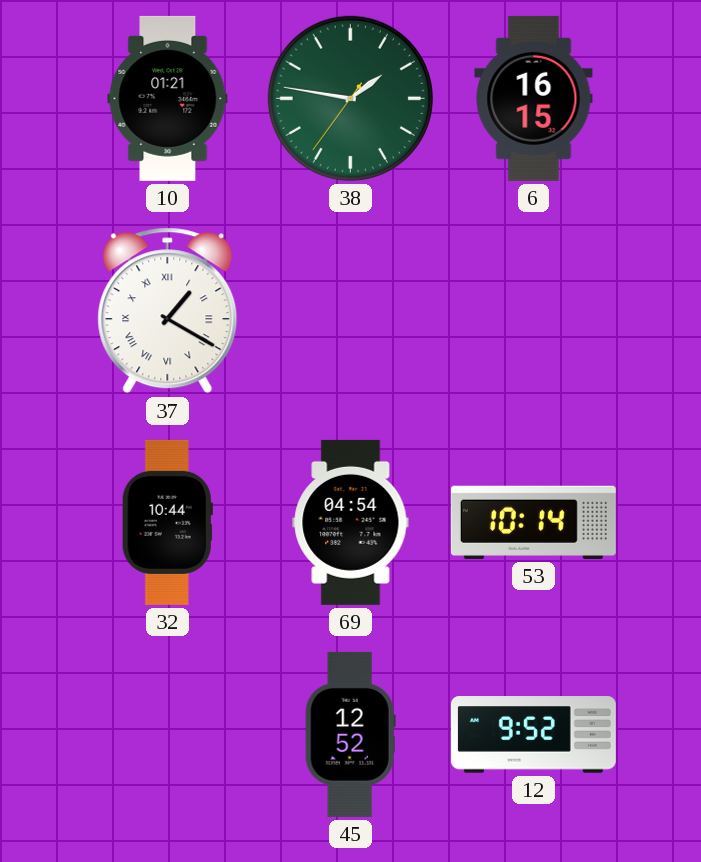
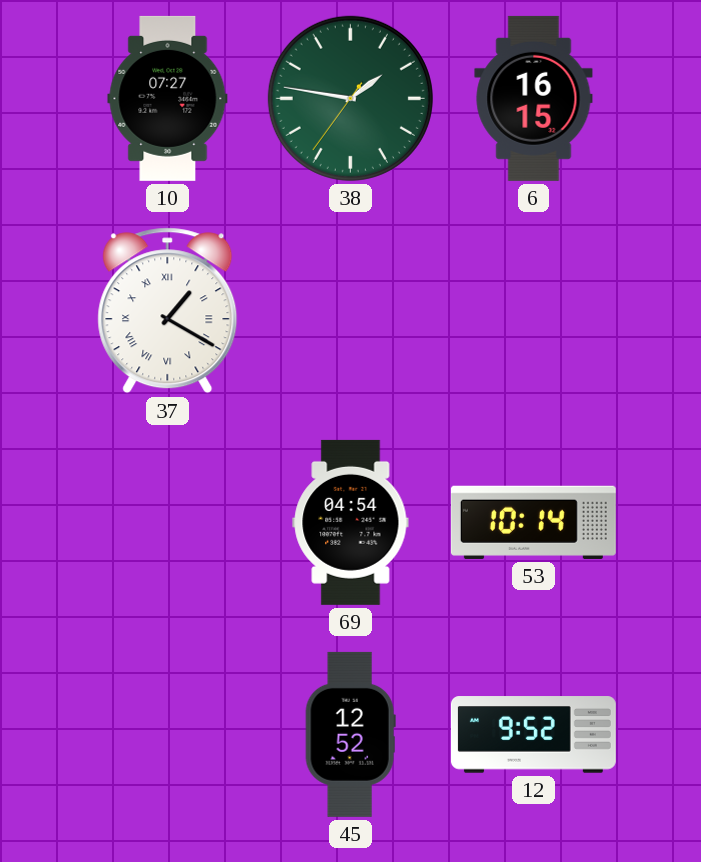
10: 01:21 -> 07:27 (168, 98)
32: 10:44 -> none (167, 522)
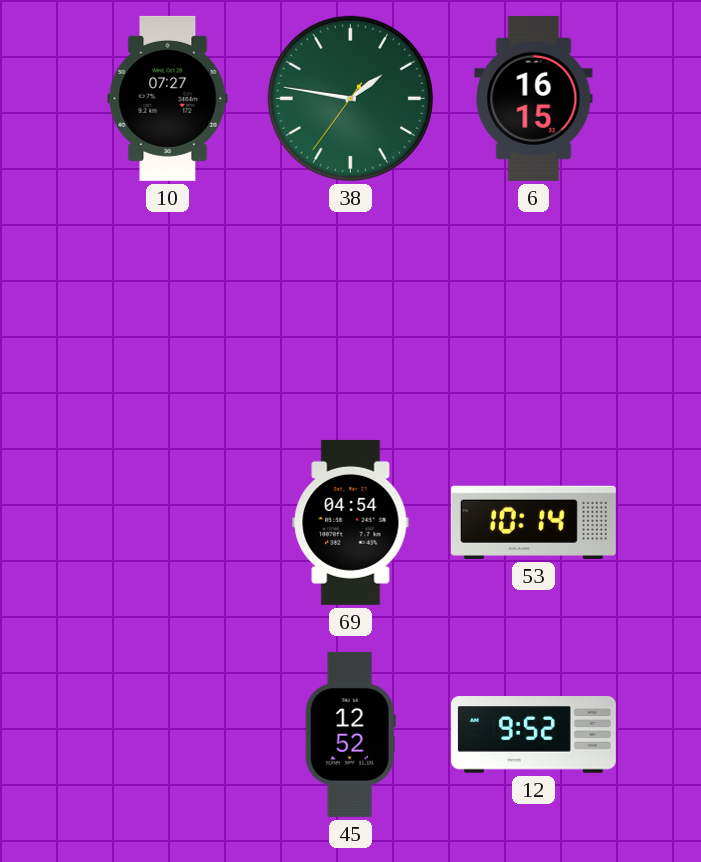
37: 1:20 -> none (168, 311)
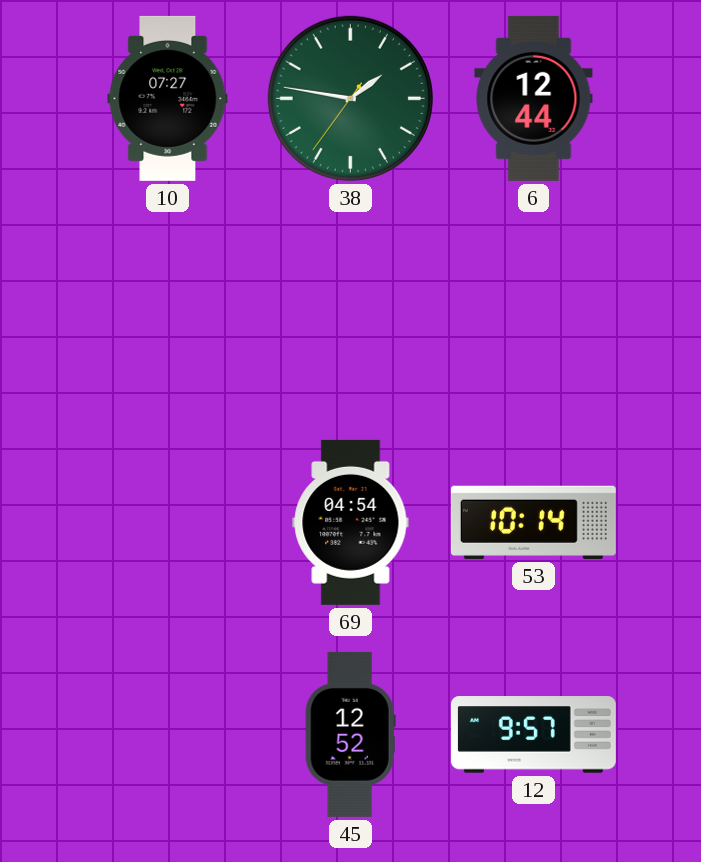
6: 16:15 -> 12:44 (534, 98)
12: 9:52 -> 9:57 (533, 735)
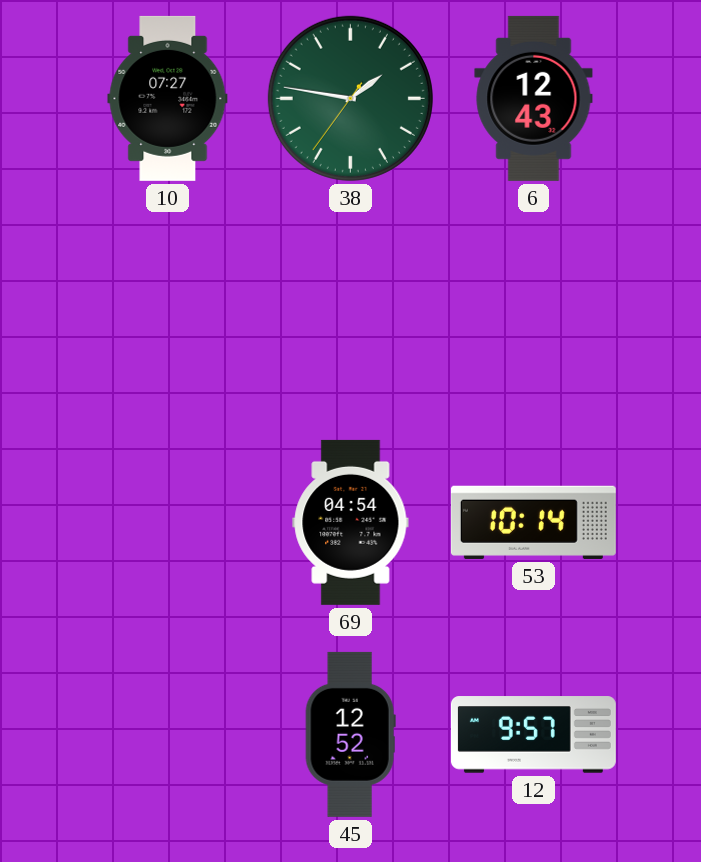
6: 12:44 -> 12:43 (534, 98)
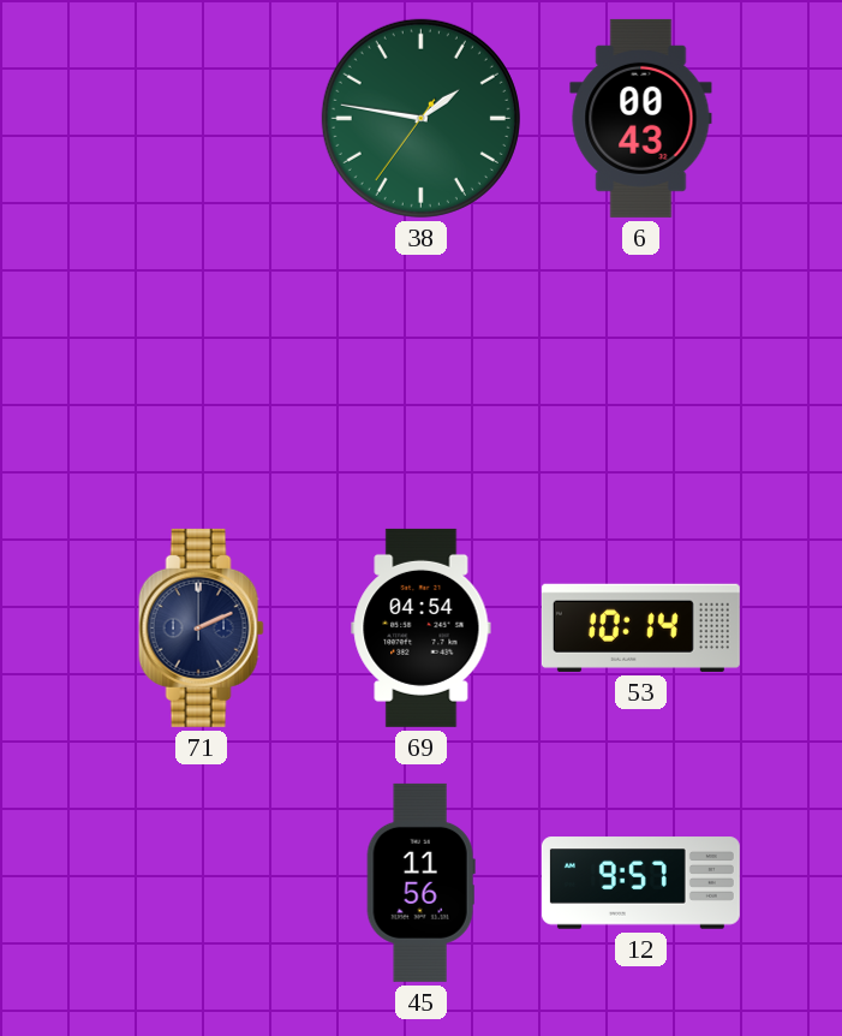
10: 07:27 -> none (168, 98)
6: 12:43 -> 00:43 (641, 118)
71: none -> 2:11 (201, 627)
45: 12:52 -> 11:56 (420, 882)
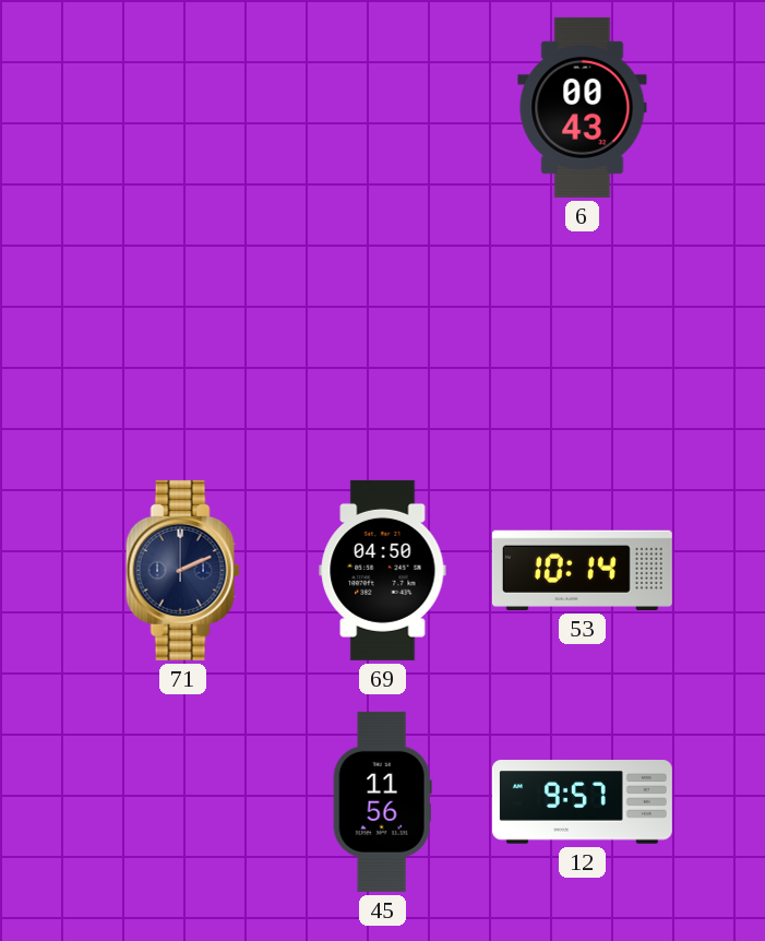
38: 1:46 -> none (420, 118)
69: 04:54 -> 04:50 (383, 570)
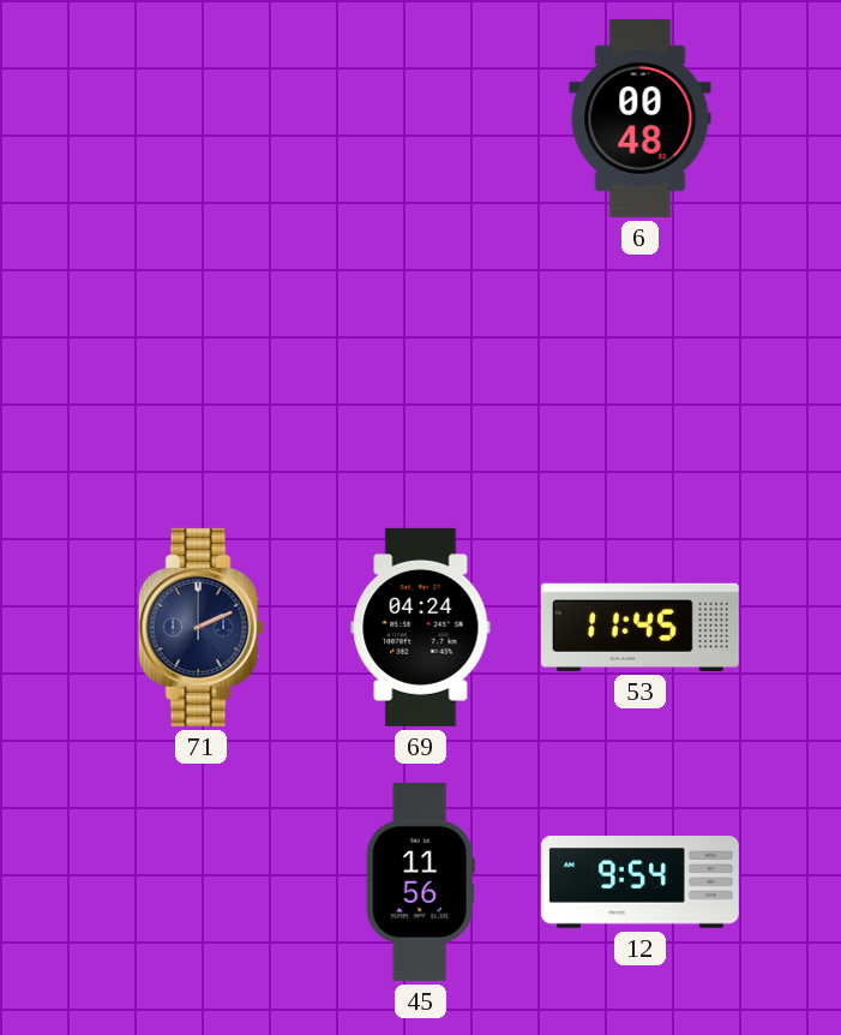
6: 00:43 -> 00:48 (641, 118)
69: 04:50 -> 04:24 (421, 627)
53: 10:14 -> 11:45 (639, 627)
12: 9:57 -> 9:54 (639, 883)
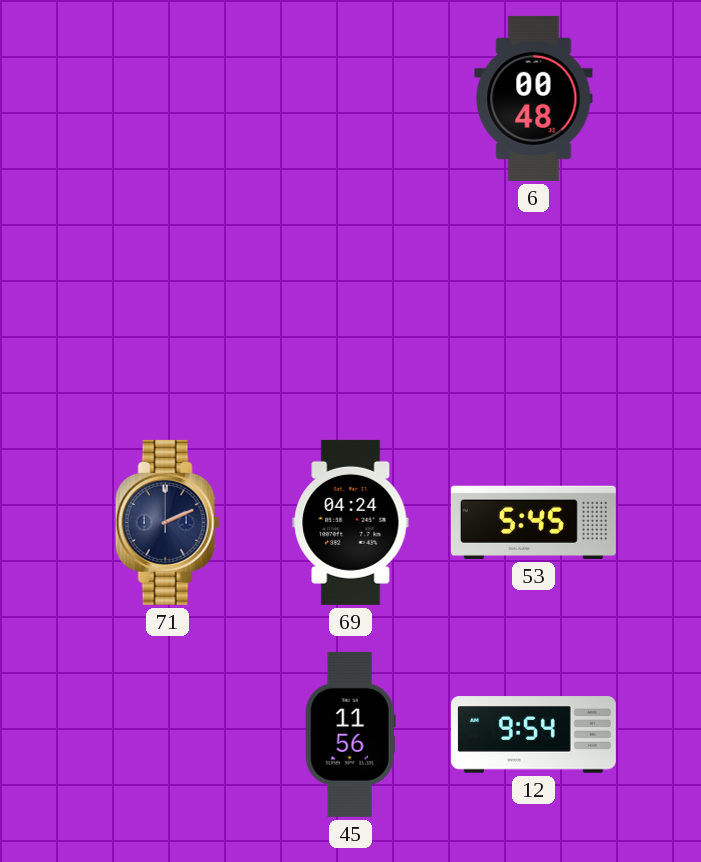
53: 11:45 -> 5:45 (533, 522)
